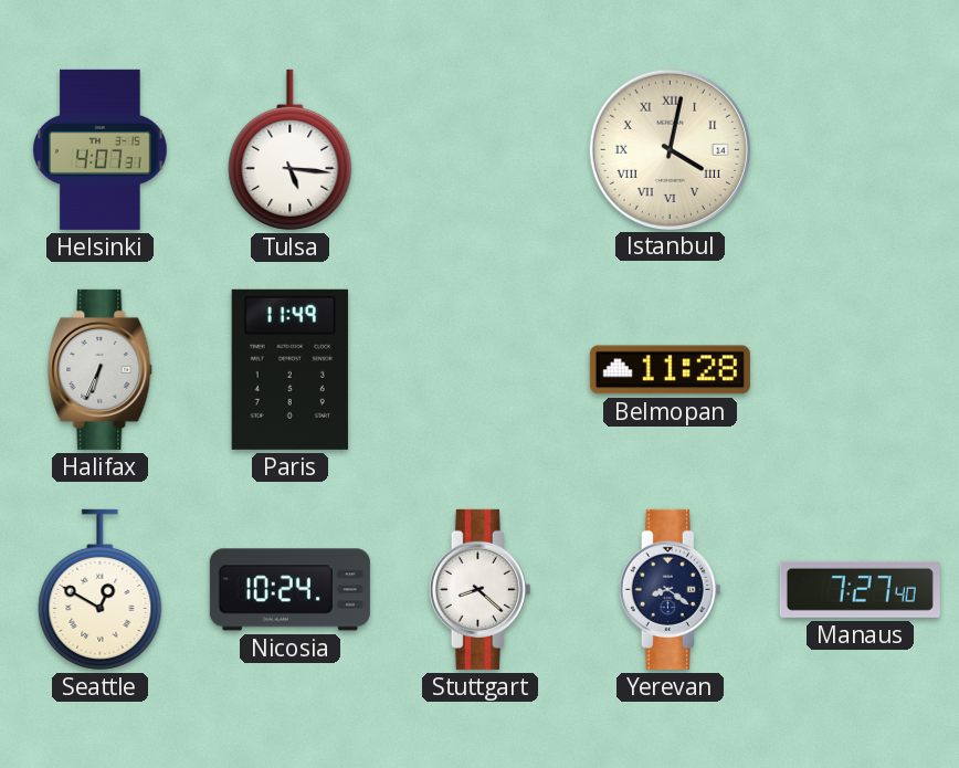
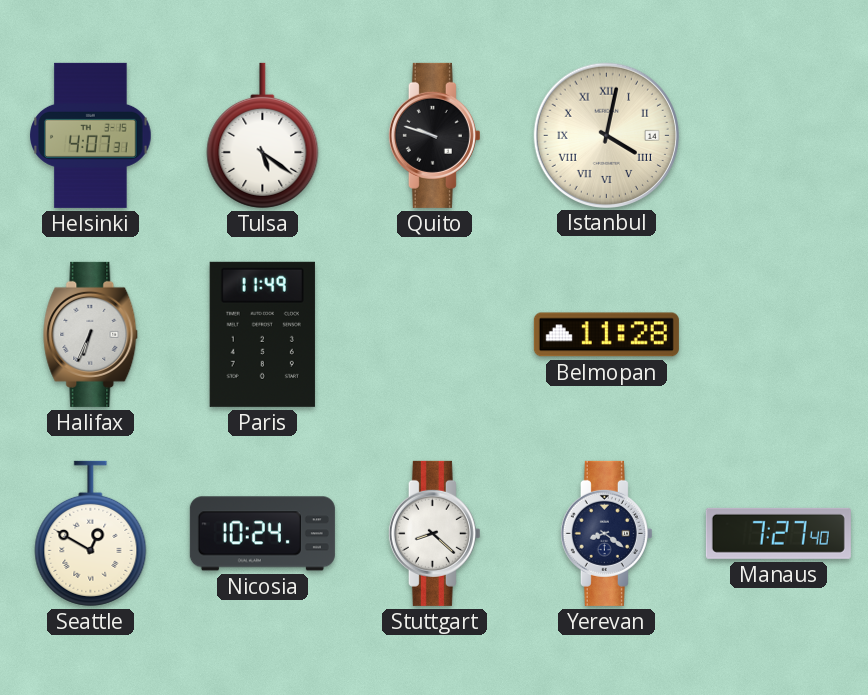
Tulsa: 5:16 -> 5:21 (263, 135)
Quito: none -> 9:48 (434, 135)
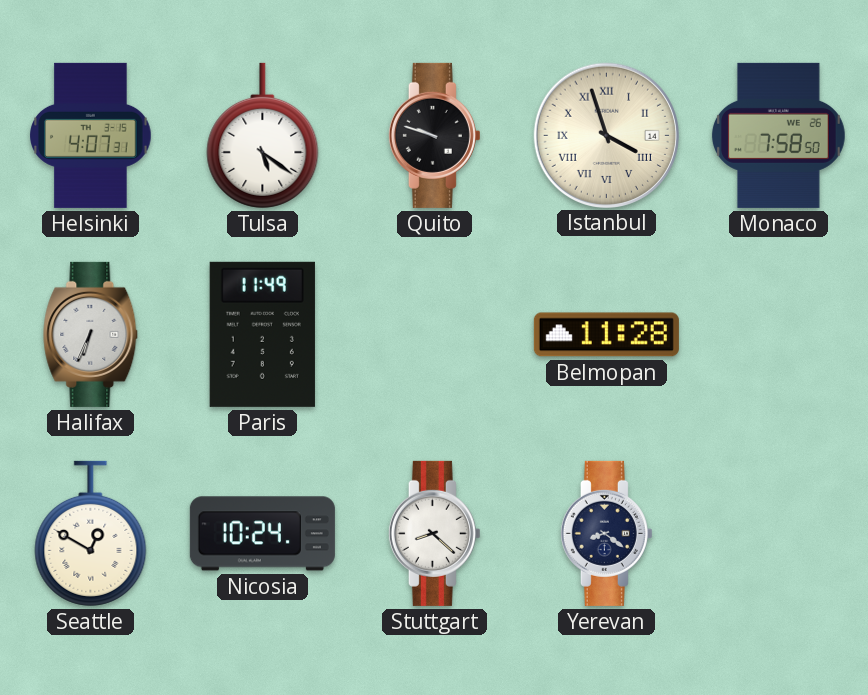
Istanbul: 4:02 -> 3:57 (606, 135)
Monaco: none -> 7:58 (778, 135)
Manaus: 7:27 -> none (778, 533)
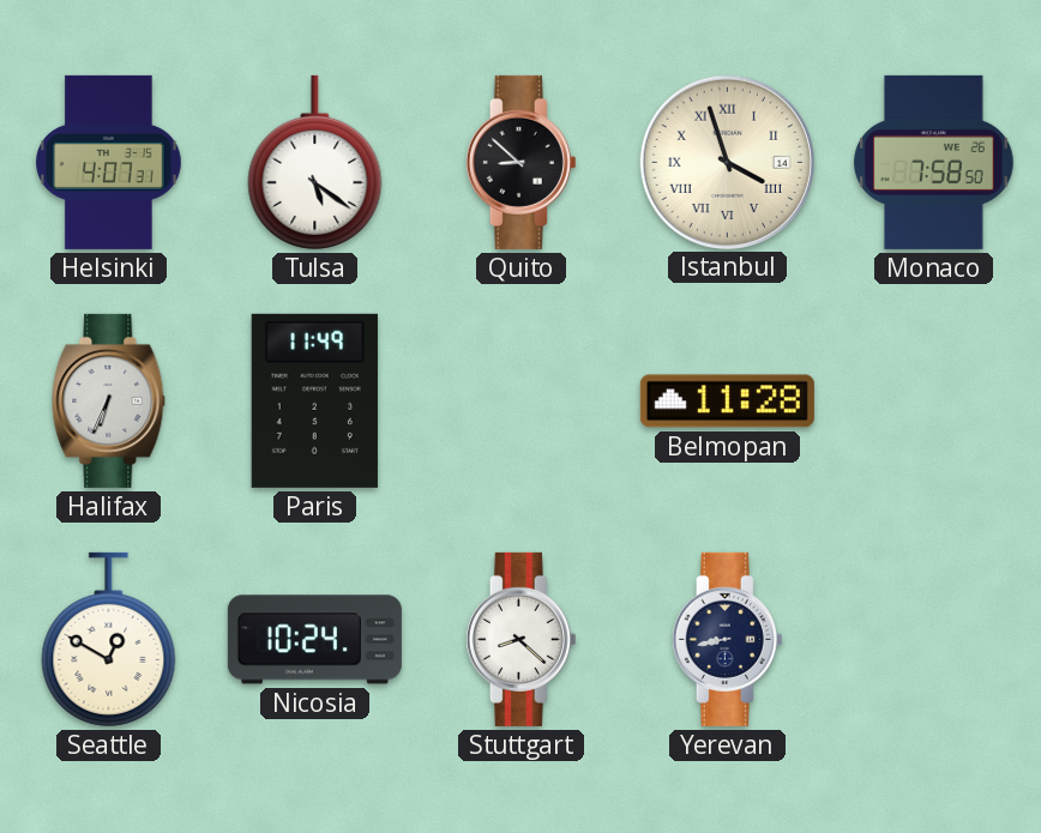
Quito: 9:48 -> 8:52 (520, 162)
Yerevan: 8:21 -> 8:43 (727, 639)
